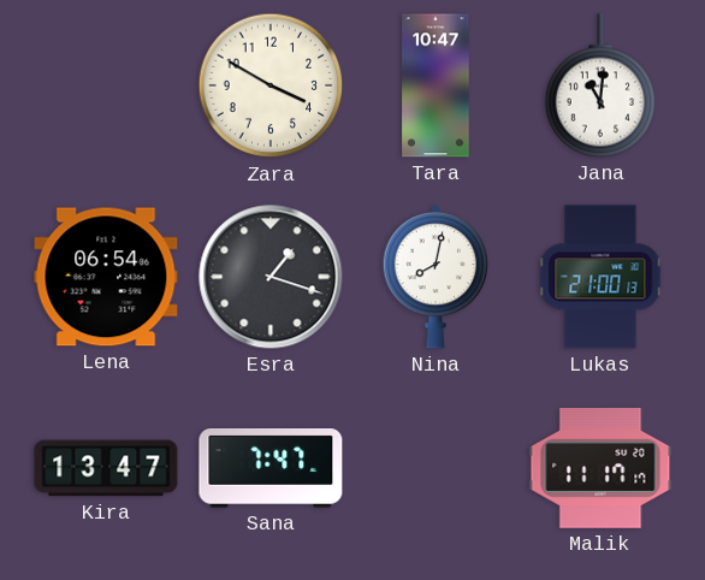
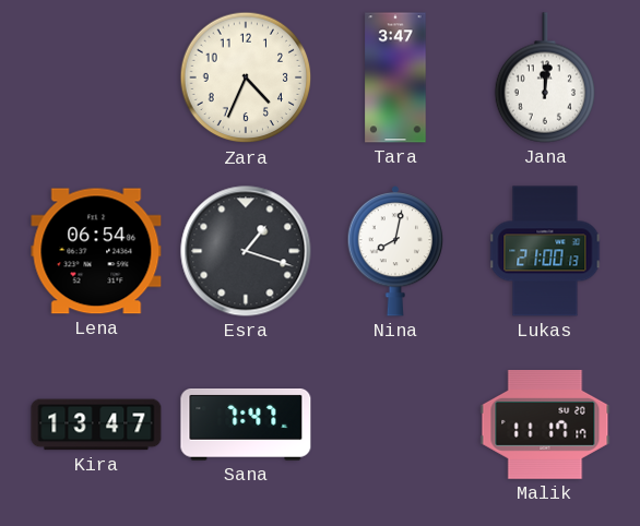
Zara: 3:50 -> 4:34 (246, 77)
Tara: 10:47 -> 3:47 (395, 77)
Jana: 11:01 -> 12:01 (544, 77)
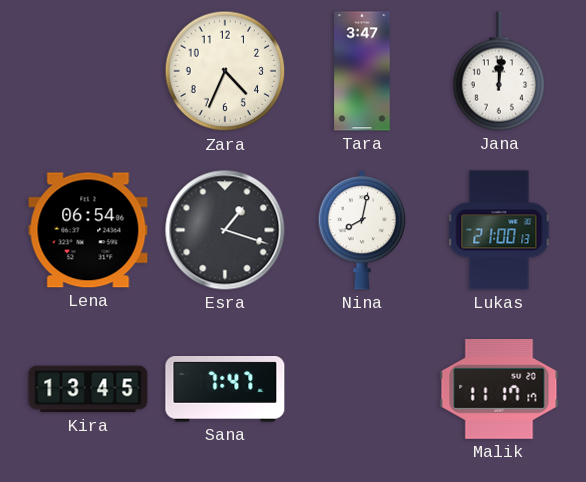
Kira: 13:47 -> 13:45 (88, 389)
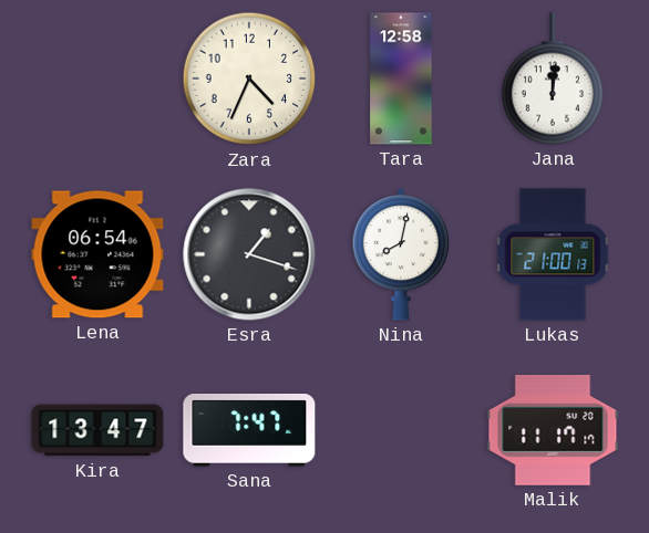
Tara: 3:47 -> 12:58 (401, 79)
Kira: 13:45 -> 13:47 (97, 430)
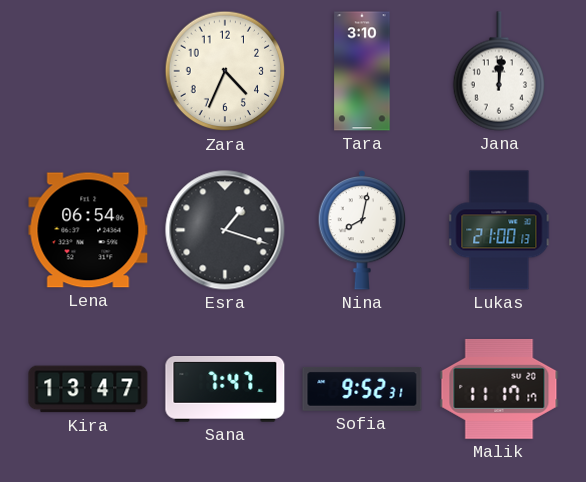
Tara: 12:58 -> 3:10 (362, 71)
Sofia: none -> 9:52 (362, 389)
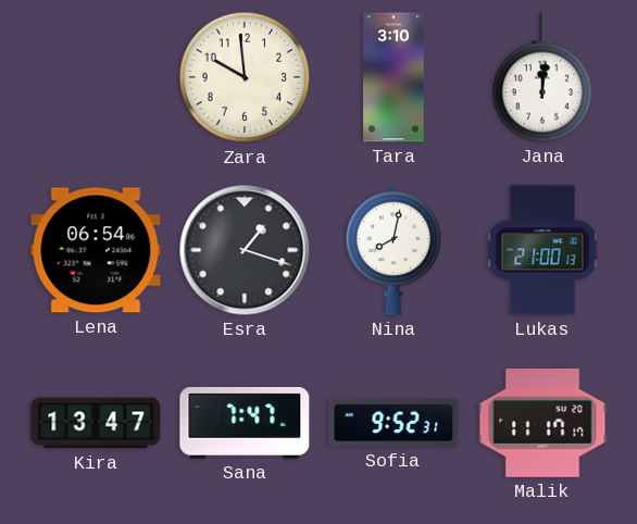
Zara: 4:34 -> 9:59 (245, 77)
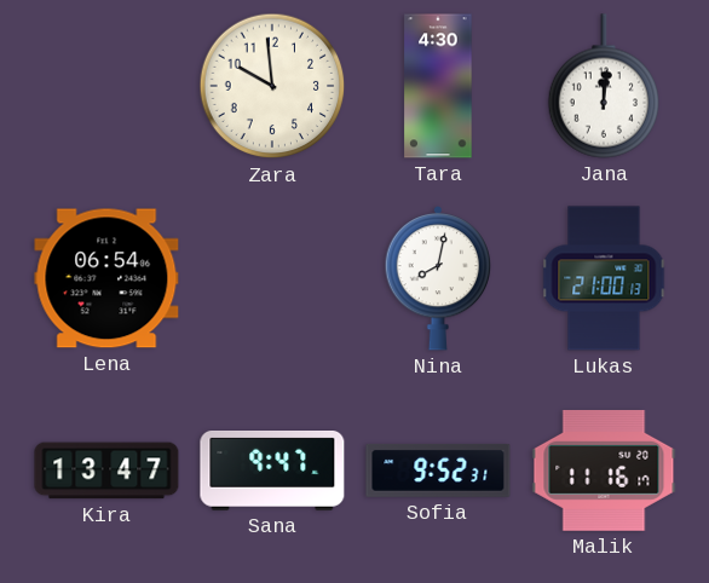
Tara: 3:10 -> 4:30 (438, 86)
Esra: 1:18 -> none (245, 250)
Sana: 7:47 -> 9:47 (272, 472)
Malik: 11:17 -> 11:16 (604, 471)
